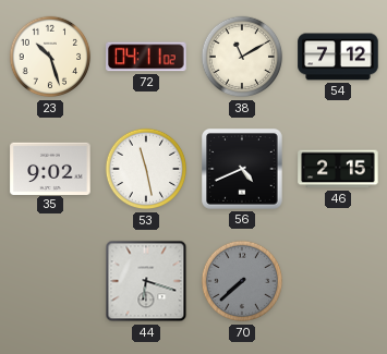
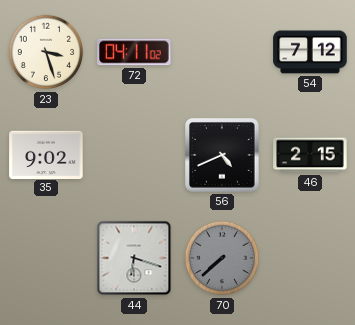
23: 10:27 -> 3:27 (46, 52)
38: 11:10 -> none (242, 57)
53: 11:28 -> none (146, 169)
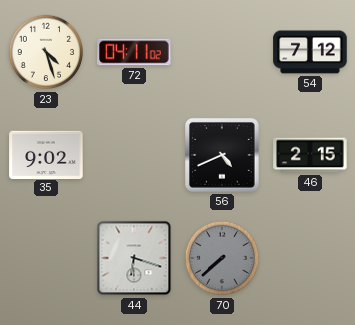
23: 3:27 -> 4:27 (46, 52)
